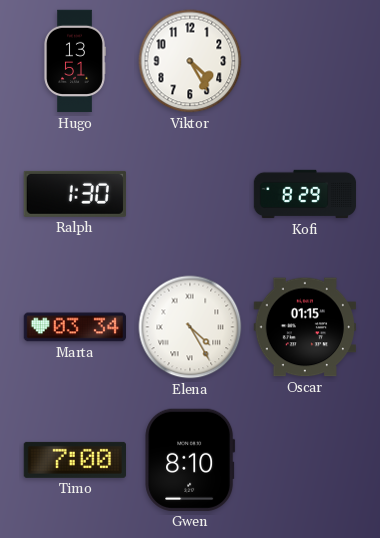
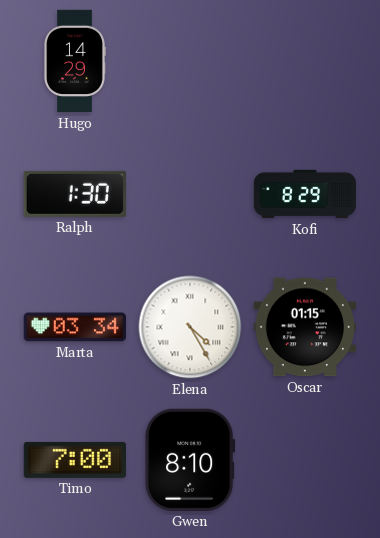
Hugo: 13:51 -> 14:29 (75, 61)
Viktor: 4:25 -> none (190, 61)
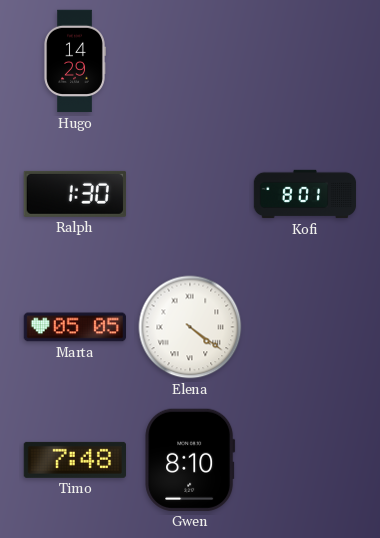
Kofi: 8:29 -> 8:01 (305, 194)
Marta: 03:34 -> 05:05 (74, 327)
Elena: 4:25 -> 4:21 (190, 327)
Oscar: 01:15 -> none (304, 327)
Timo: 7:00 -> 7:48 (74, 460)
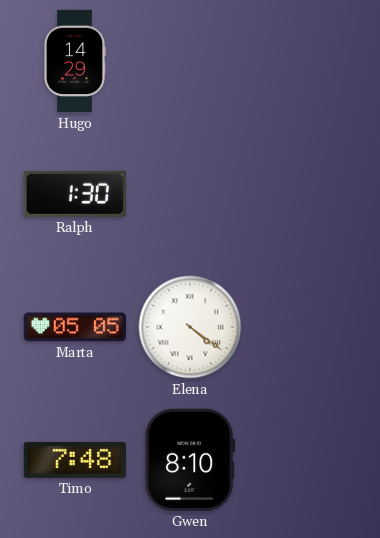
Kofi: 8:01 -> none (305, 194)
